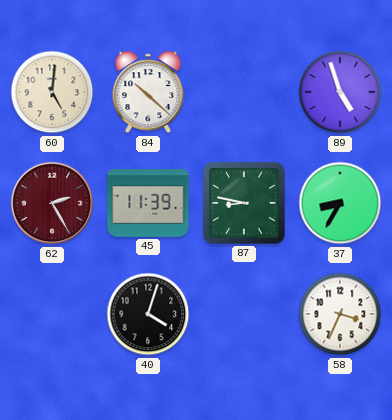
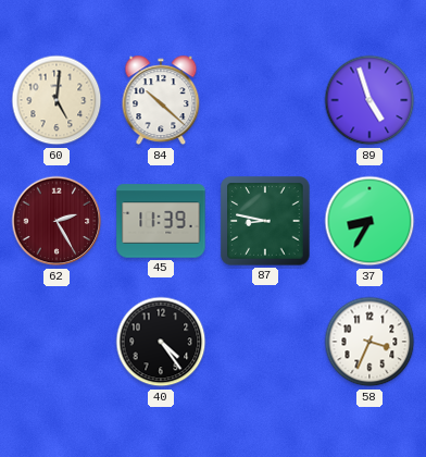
40: 4:03 -> 4:24 (161, 342)
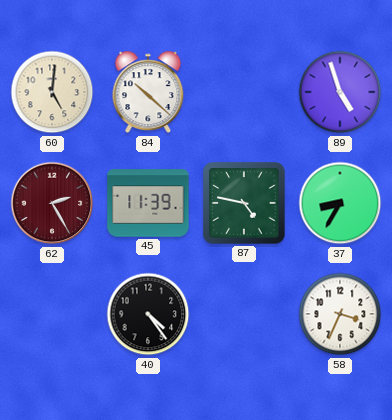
87: 8:47 -> 4:47 (244, 203)
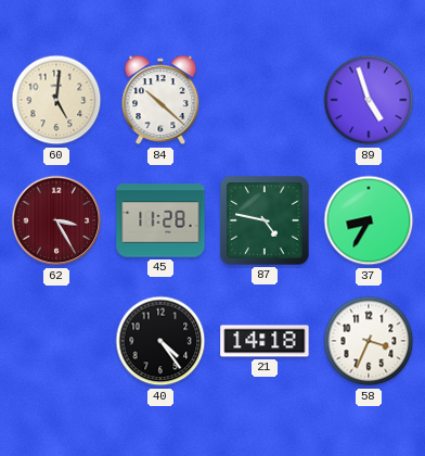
62: 2:25 -> 3:25 (56, 220)
45: 11:39 -> 11:28 (160, 220)
21: none -> 14:18 (265, 341)
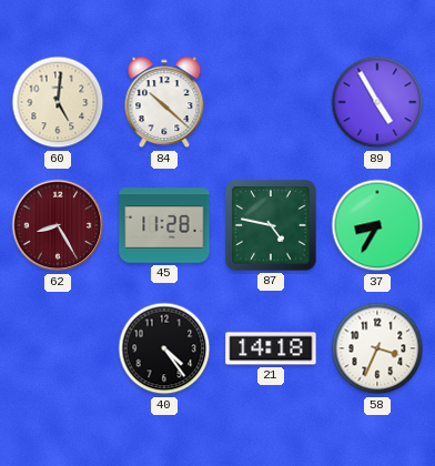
89: 4:57 -> 4:55 (377, 102)
62: 3:25 -> 8:25 (58, 225)
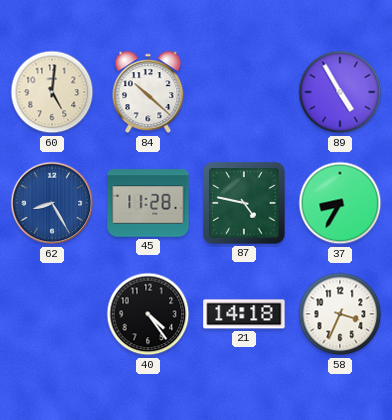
62 dial: burgundy -> blue (52, 203)
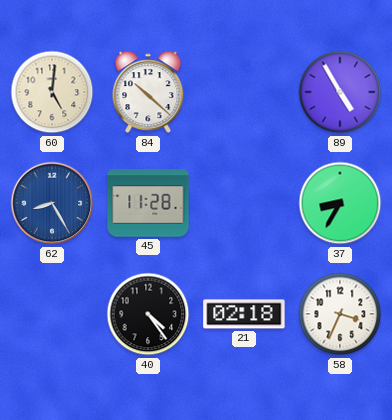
87: 4:47 -> none (244, 203)
21: 14:18 -> 02:18 (244, 314)
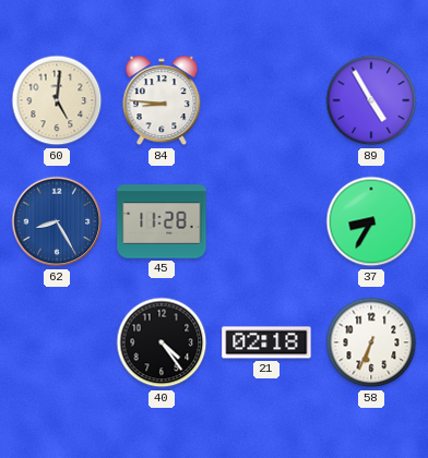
84: 10:22 -> 8:46 (162, 100)
58: 3:34 -> 6:34 (371, 342)
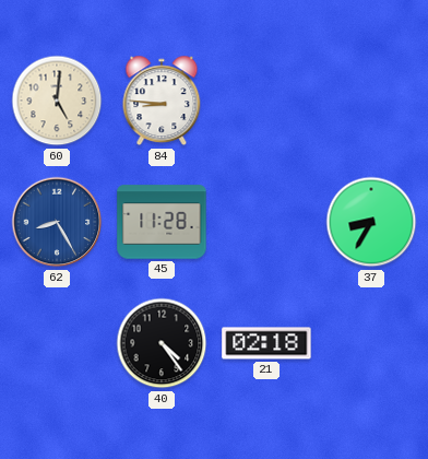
89: 4:55 -> none (371, 100)
58: 6:34 -> none (371, 342)
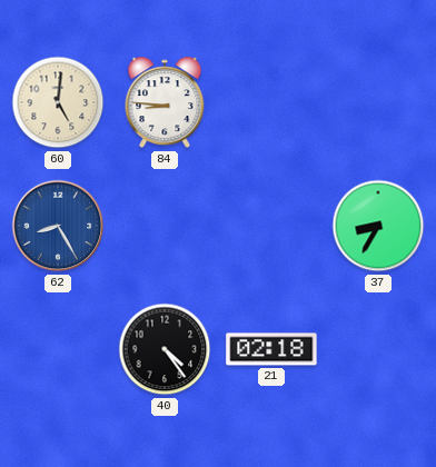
45: 11:28 -> none (162, 222)
